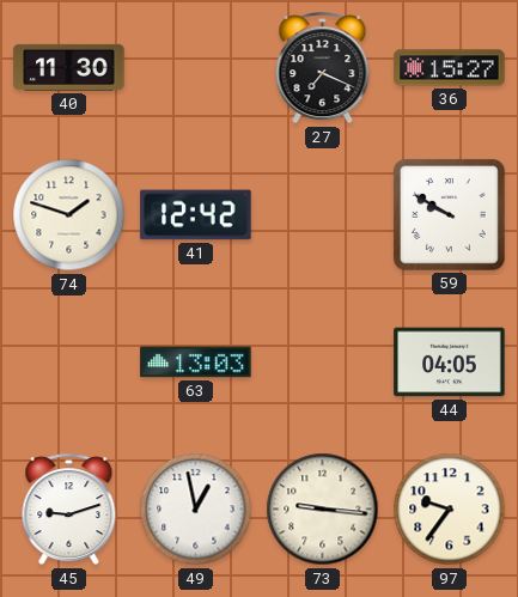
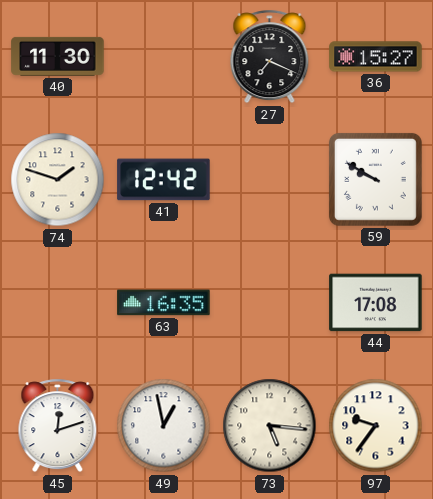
63: 13:03 -> 16:35 (164, 303)
44: 04:05 -> 17:08 (376, 303)
45: 9:12 -> 12:12 (58, 426)
73: 9:16 -> 5:16 (270, 426)
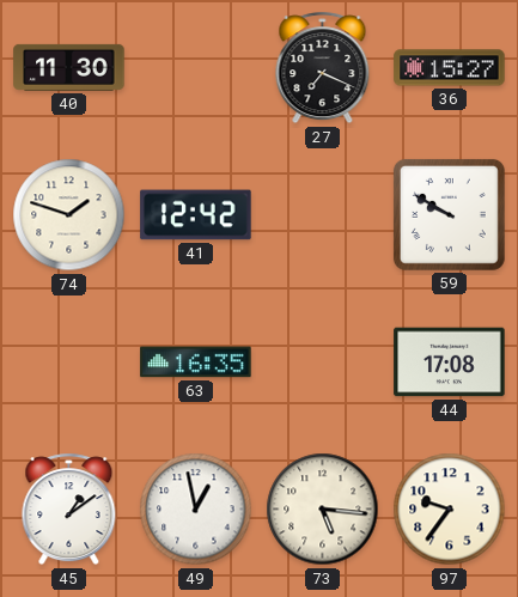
45: 12:12 -> 1:09 (69, 510)
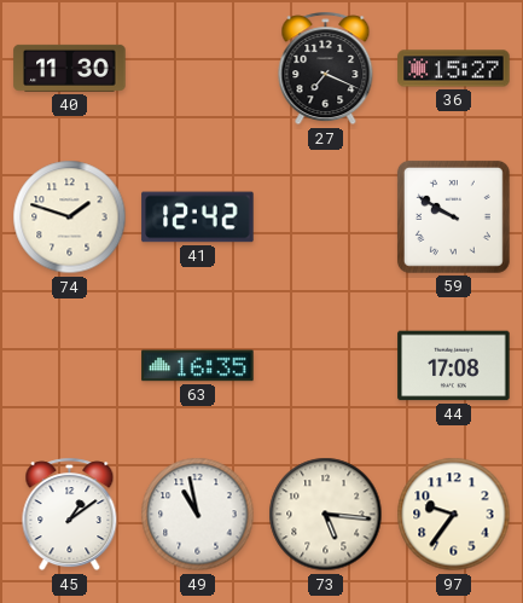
49: 12:58 -> 10:58 (198, 515)
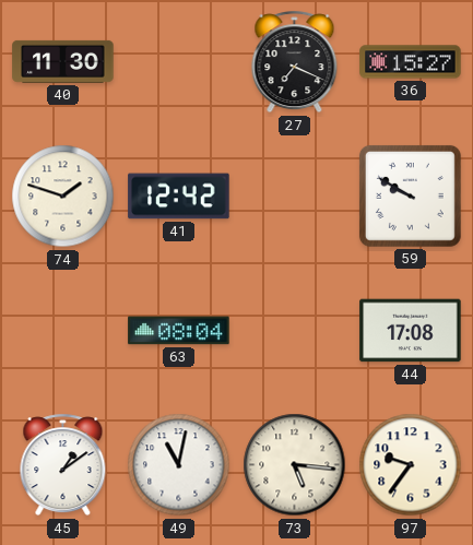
63: 16:35 -> 08:04 (179, 331)
49: 10:58 -> 11:02 (179, 465)
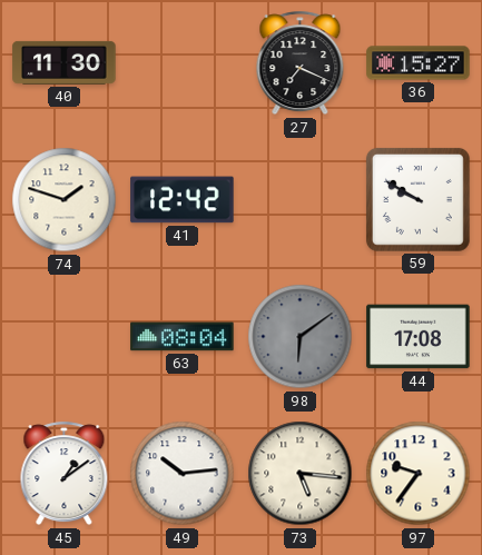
98: none -> 6:09 (301, 337)
49: 11:02 -> 10:14 (183, 474)
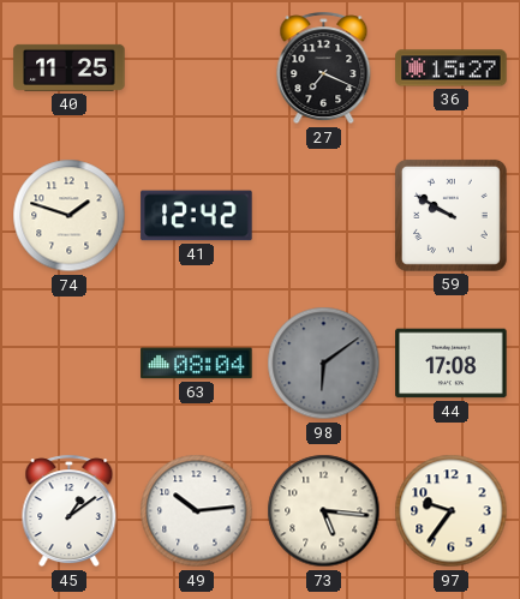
40: 11:30 -> 11:25 (70, 67)
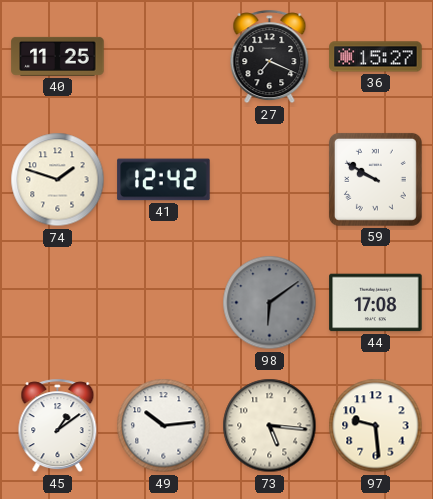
63: 08:04 -> none (197, 364)
97: 9:36 -> 9:29 (376, 426)
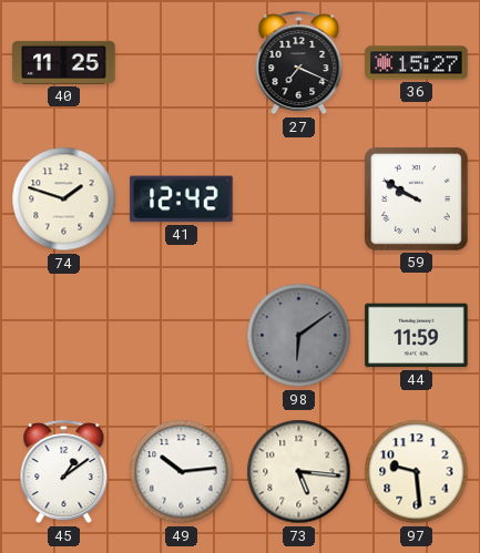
44: 17:08 -> 11:59 (417, 336)
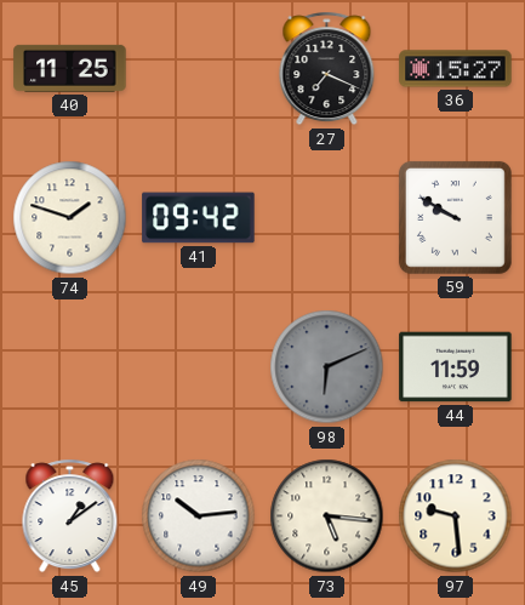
41: 12:42 -> 09:42 (199, 218)
98: 6:09 -> 6:11 (327, 367)
